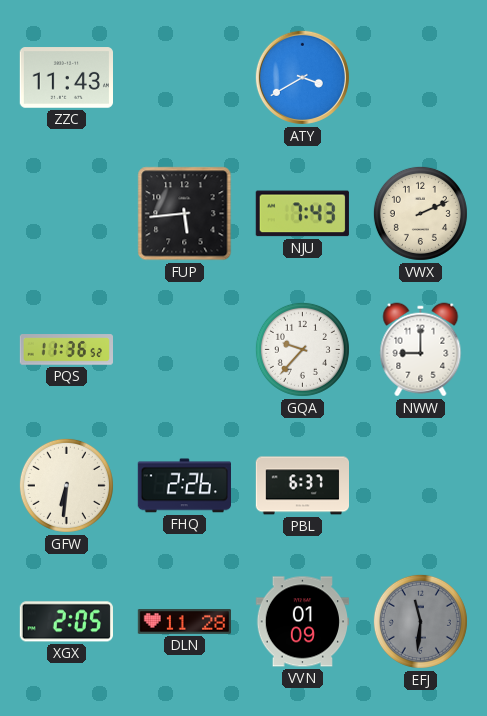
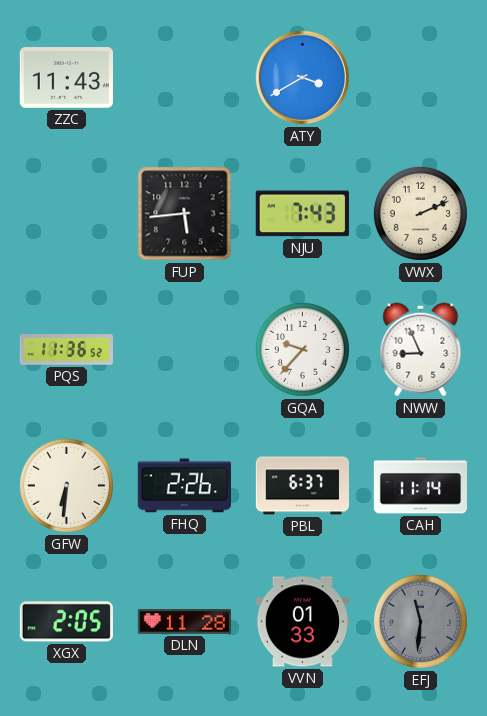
NWW: 9:00 -> 8:56 (421, 350)
CAH: none -> 11:14 (420, 486)
VVN: 01:09 -> 01:33 (302, 622)
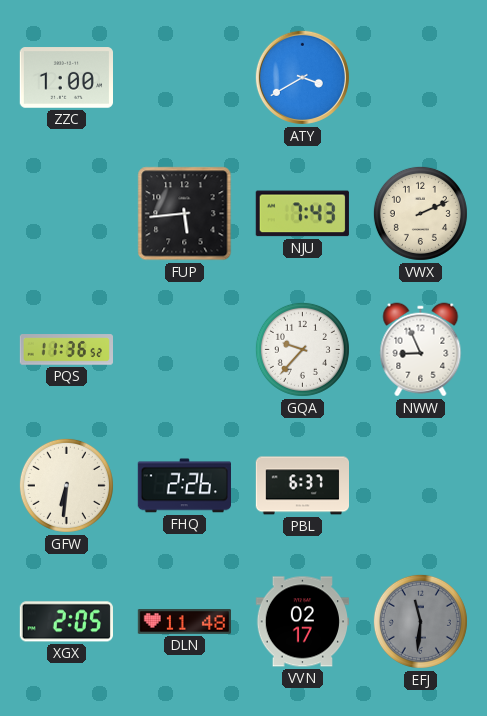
ZZC: 11:43 -> 1:00 (66, 78)
CAH: 11:14 -> none (420, 486)
DLN: 11:28 -> 11:48 (184, 622)
VVN: 01:33 -> 02:17 (302, 622)
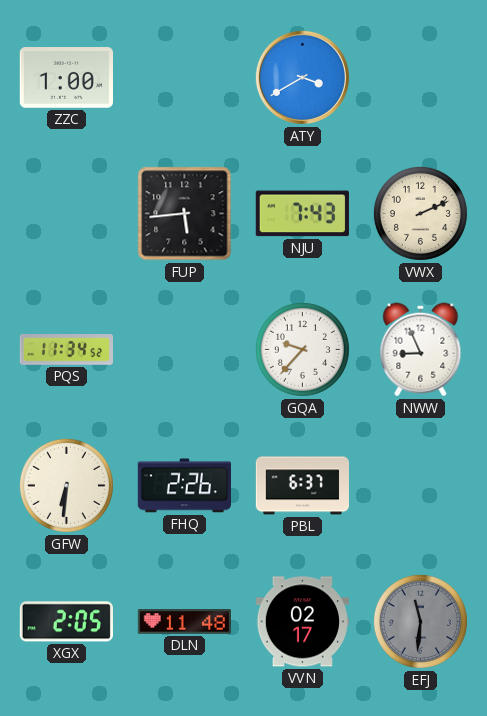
PQS: 11:36 -> 11:34 (66, 350)
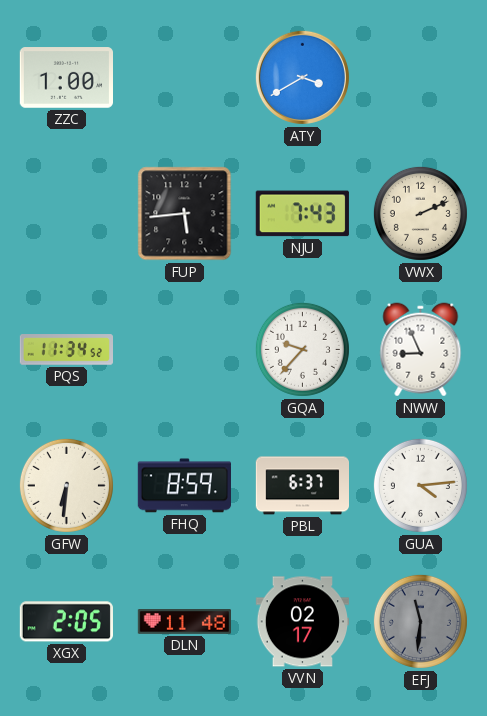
FHQ: 2:26 -> 8:59 (184, 486)
GUA: none -> 4:14 (420, 485)
